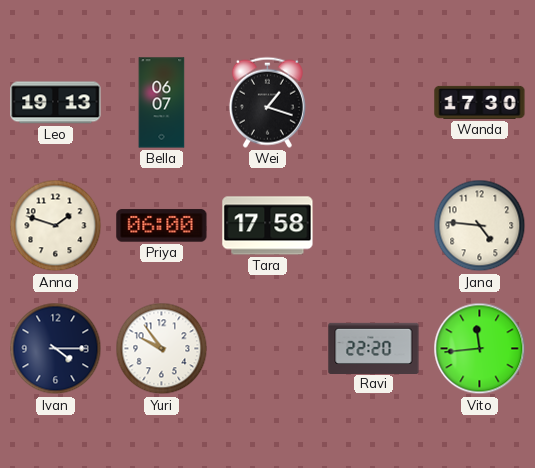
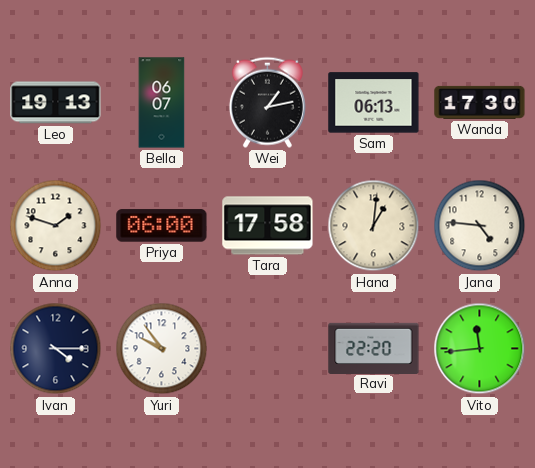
Wei: 1:18 -> 1:13 (267, 102)
Sam: none -> 06:13 (374, 103)
Hana: none -> 1:01 (374, 226)
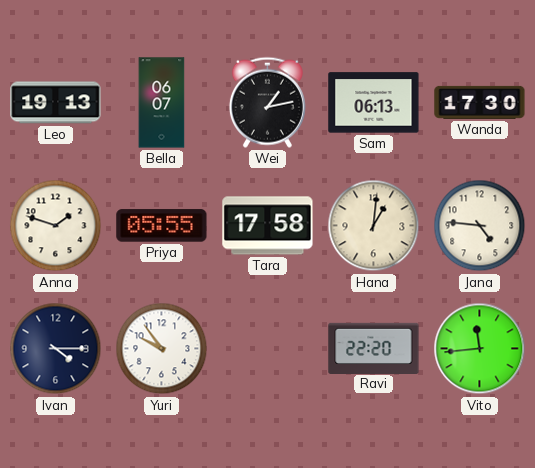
Priya: 06:00 -> 05:55 (162, 226)
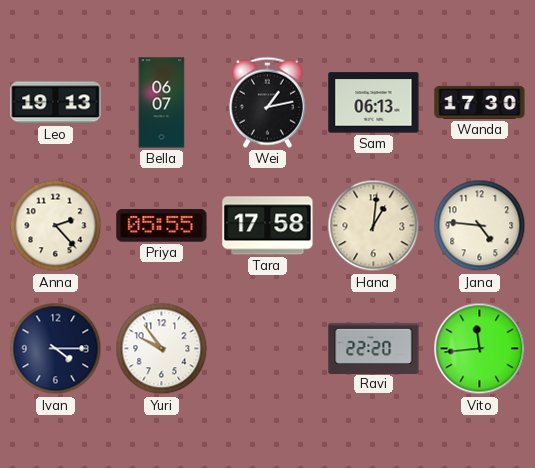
Anna: 1:48 -> 2:23 (56, 226)
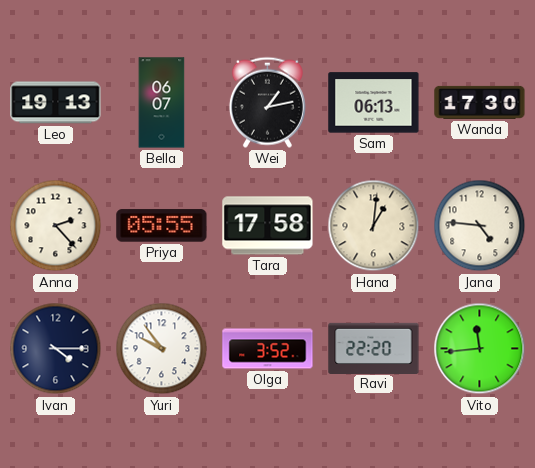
Olga: none -> 3:52 (268, 349)
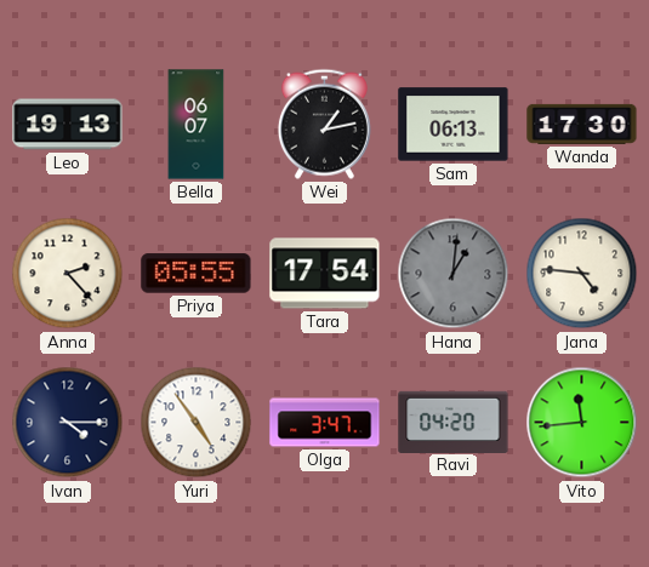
Tara: 17:58 -> 17:54 (325, 274)
Hana dial: cream -> grey (454, 274)
Yuri: 9:54 -> 4:54 (197, 423)
Olga: 3:52 -> 3:47 (325, 423)
Ravi: 22:20 -> 04:20 (454, 422)
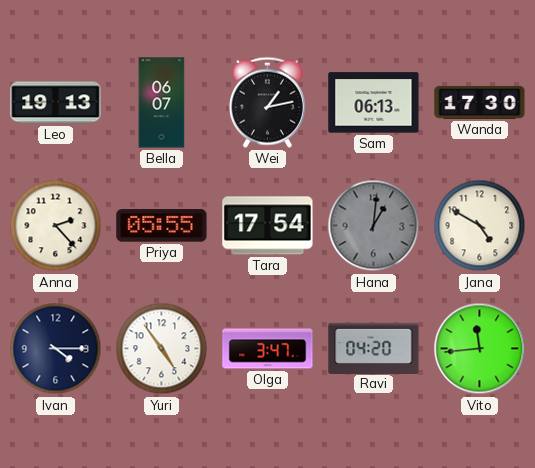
Jana: 4:46 -> 4:50 (480, 226)
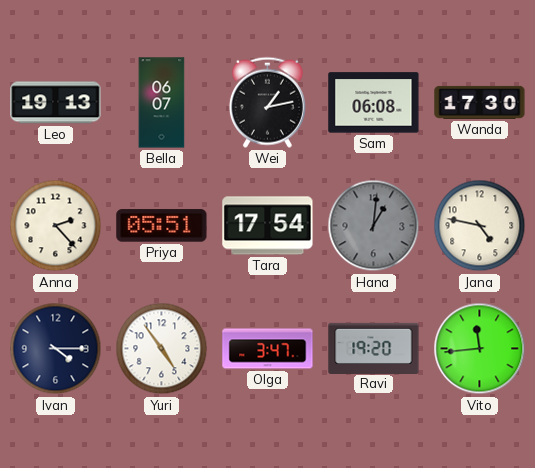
Sam: 06:13 -> 06:08 (374, 103)
Priya: 05:55 -> 05:51 (162, 226)
Jana: 4:50 -> 4:47 (480, 226)
Ravi: 04:20 -> 19:20 (374, 348)
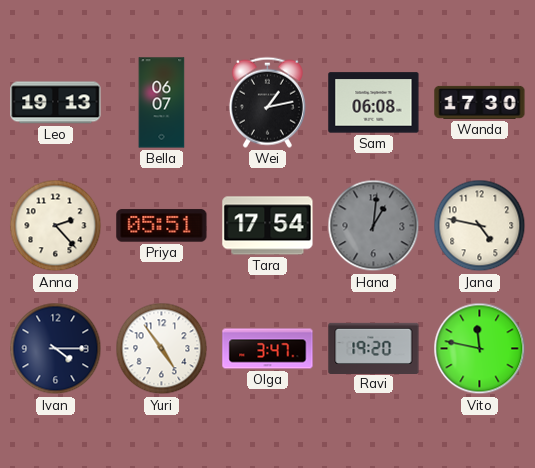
Vito: 11:44 -> 11:47 (480, 349)
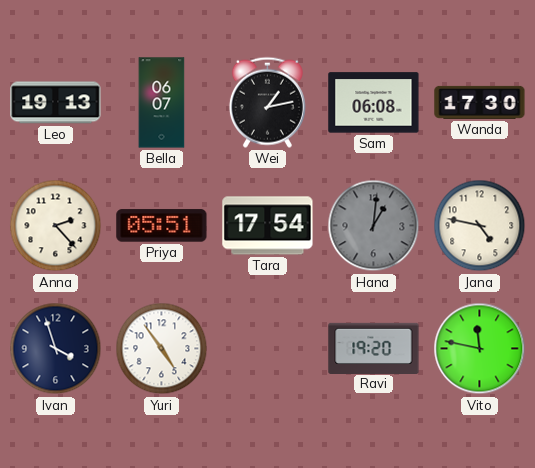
Ivan: 4:15 -> 3:57 (56, 349)
Olga: 3:47 -> none (268, 349)
